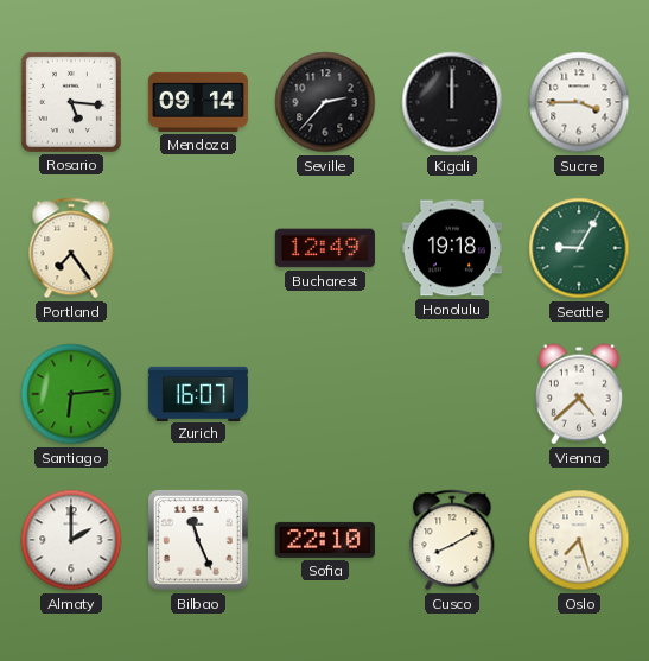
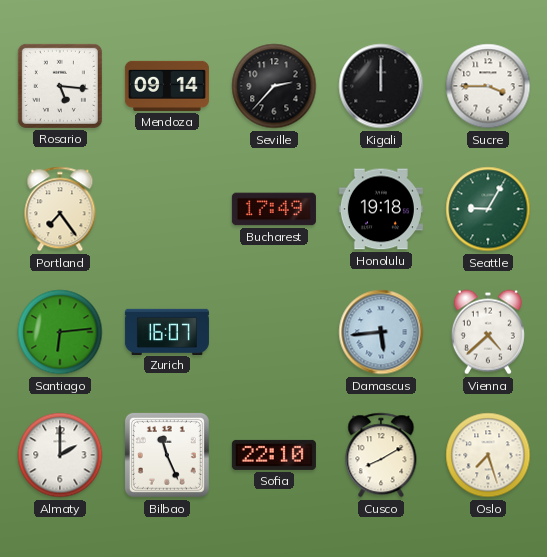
Bucharest: 12:49 -> 17:49 (274, 209)
Damascus: none -> 5:44 (381, 332)
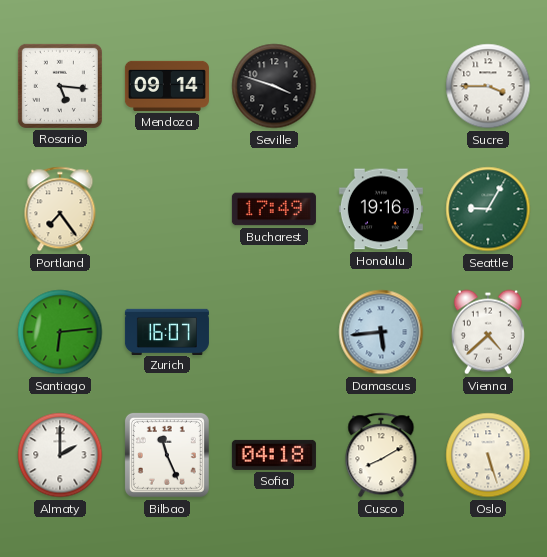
Seville: 2:37 -> 3:48 (274, 86)
Kigali: 12:00 -> none (381, 86)
Honolulu: 19:18 -> 19:16 (381, 209)
Sofia: 22:10 -> 04:18 (274, 455)
Oslo: 7:27 -> 5:27 (488, 455)
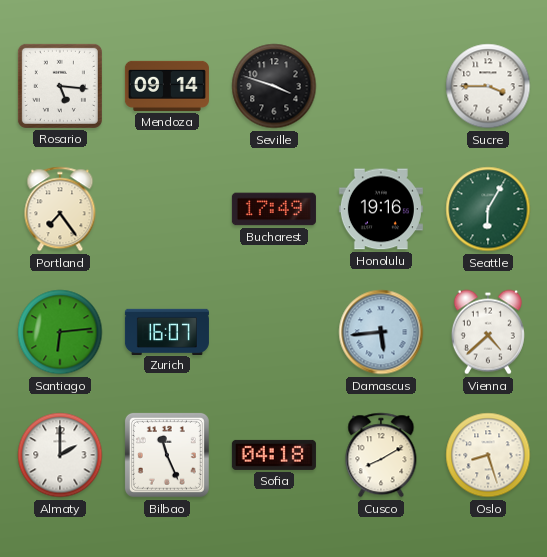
Seattle: 9:05 -> 6:05 (488, 209)
Oslo: 5:27 -> 8:27 (488, 455)
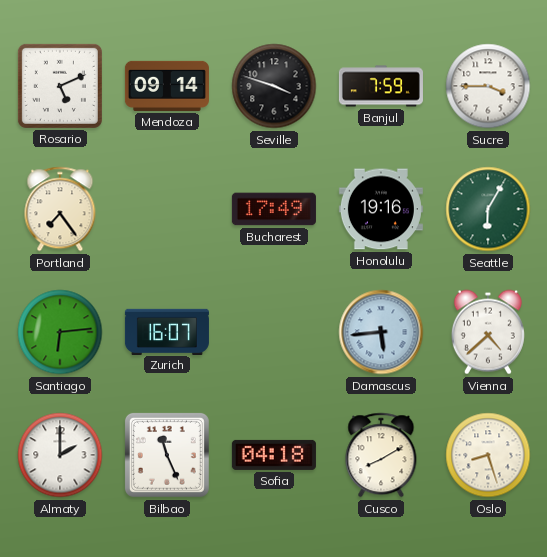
Rosario: 5:16 -> 5:11 (60, 86)
Banjul: none -> 7:59 (381, 86)
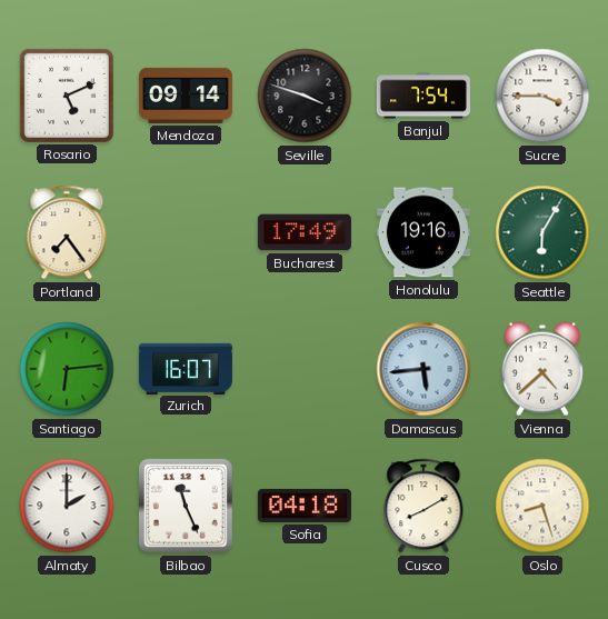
Banjul: 7:59 -> 7:54 (423, 96)
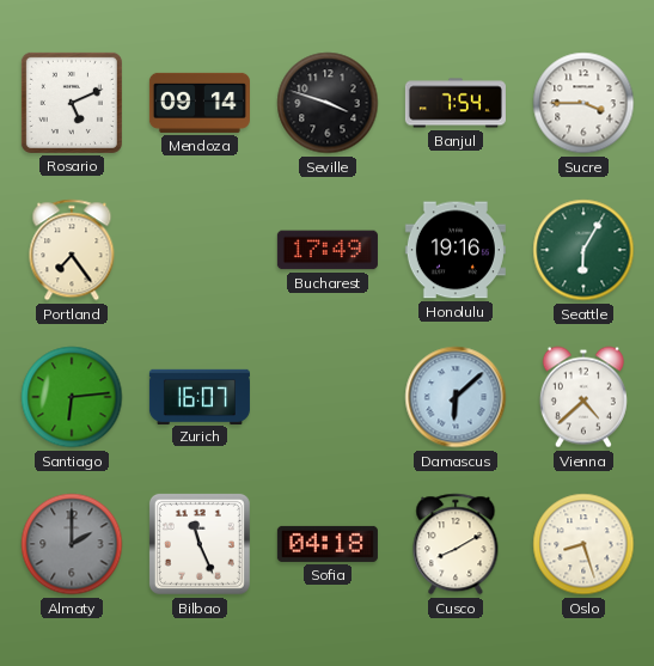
Damascus: 5:44 -> 6:08 (456, 397)
Almaty dial: white -> grey (72, 544)
